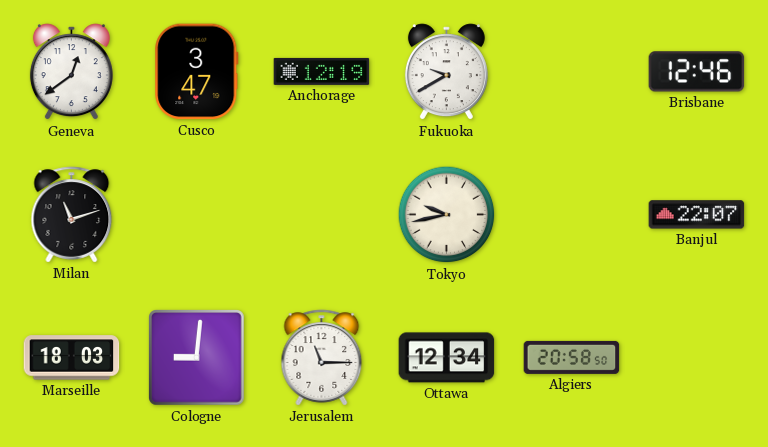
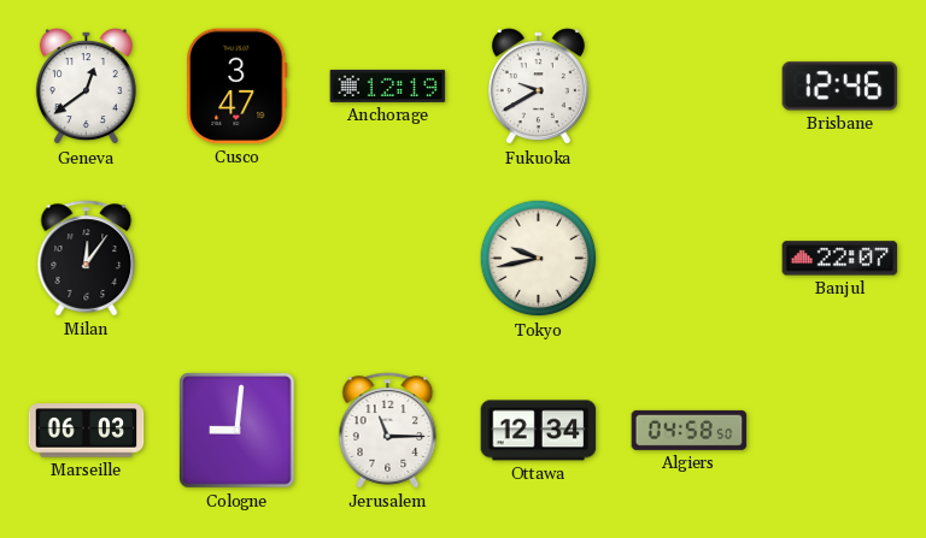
Milan: 11:12 -> 12:06 (87, 259)
Marseille: 18:03 -> 06:03 (87, 431)
Algiers: 20:58 -> 04:58 (690, 430)
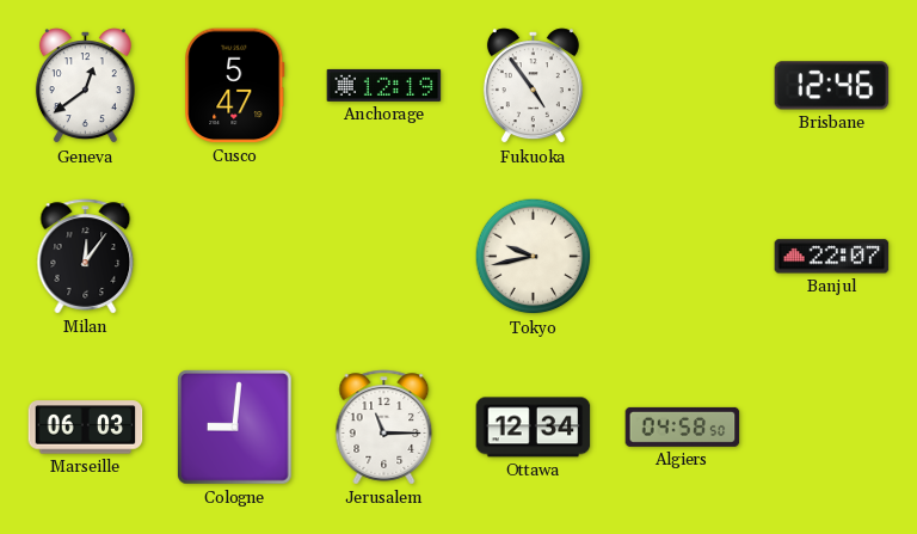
Cusco: 3:47 -> 5:47 (235, 86)
Fukuoka: 9:40 -> 4:54 (533, 86)
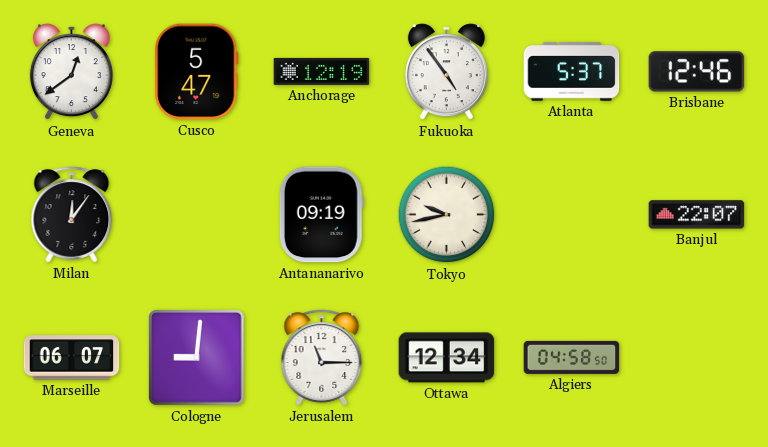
Atlanta: none -> 5:37 (572, 72)
Antananarivo: none -> 09:19 (321, 215)
Marseille: 06:03 -> 06:07 (72, 358)
